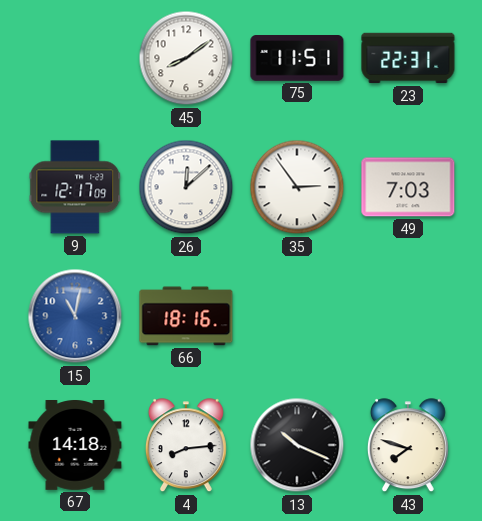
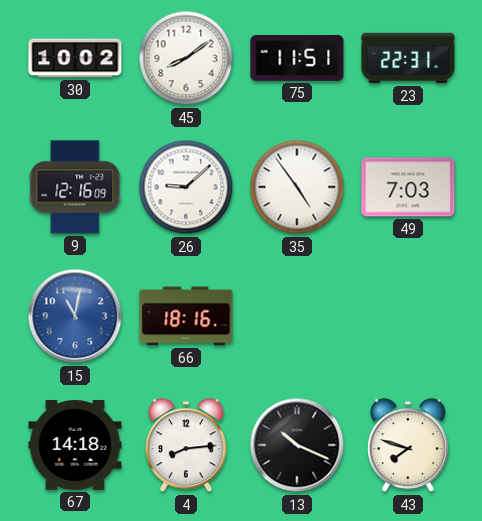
30: none -> 10:02 (75, 58)
9: 12:17 -> 12:16 (75, 187)
26: 12:08 -> 9:08 (186, 187)
35: 2:54 -> 4:54 (297, 187)
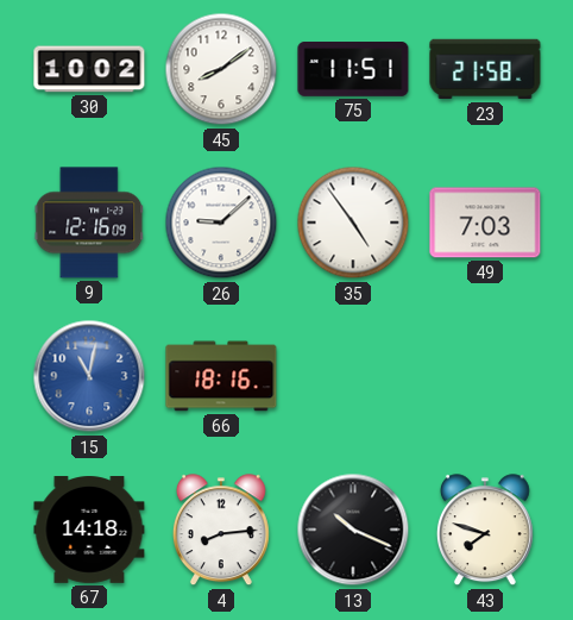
23: 22:31 -> 21:58 (485, 69)
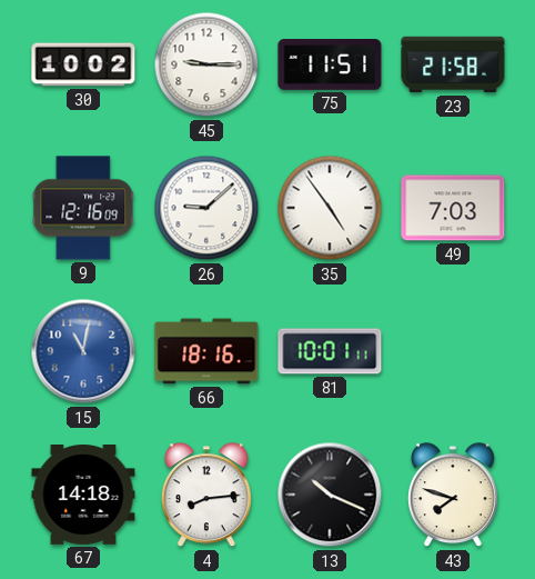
45: 8:09 -> 9:15 (206, 64)
81: none -> 10:01 (330, 351)
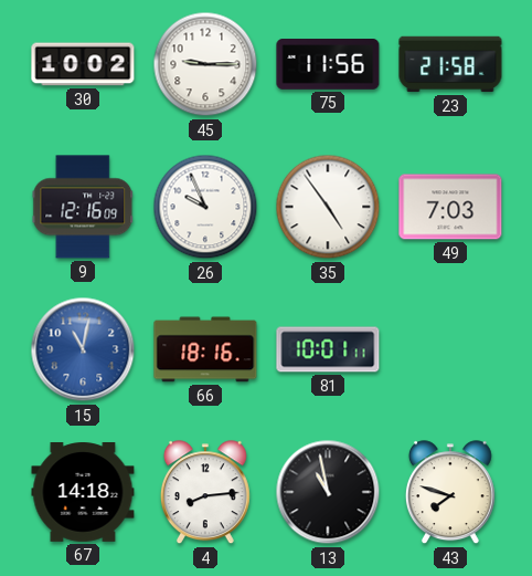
75: 11:51 -> 11:56 (328, 64)
26: 9:08 -> 9:56 (205, 207)
13: 10:19 -> 10:58 (328, 492)
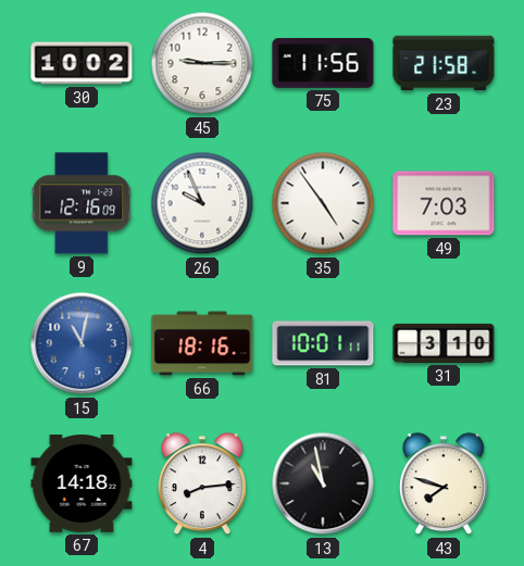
31: none -> 3:10 (444, 343)
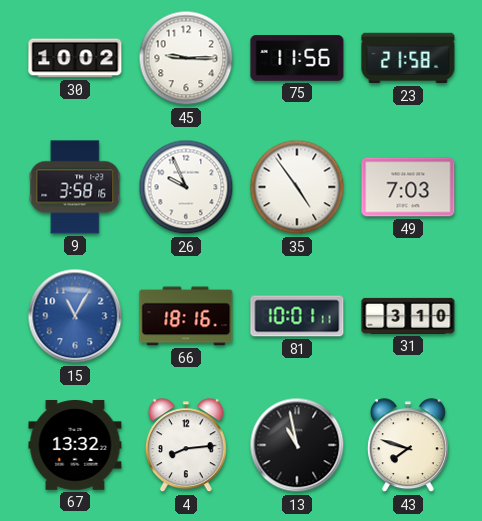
9: 12:16 -> 3:58 (75, 187)
15: 11:02 -> 11:05 (75, 316)
67: 14:18 -> 13:32 (75, 446)
